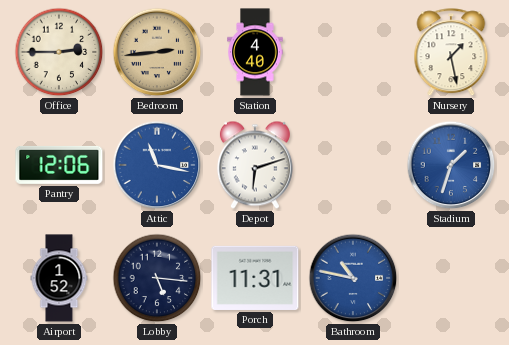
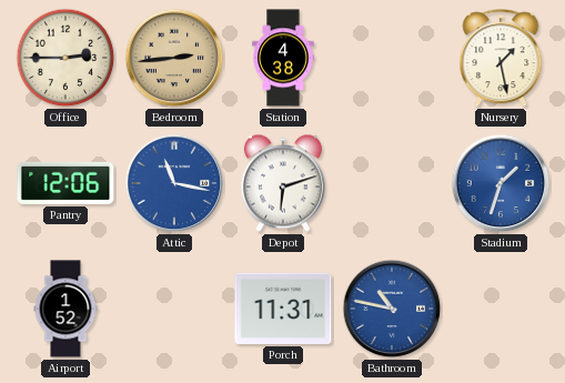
Station: 4:40 -> 4:38 (283, 58)
Lobby: 5:16 -> none (157, 278)
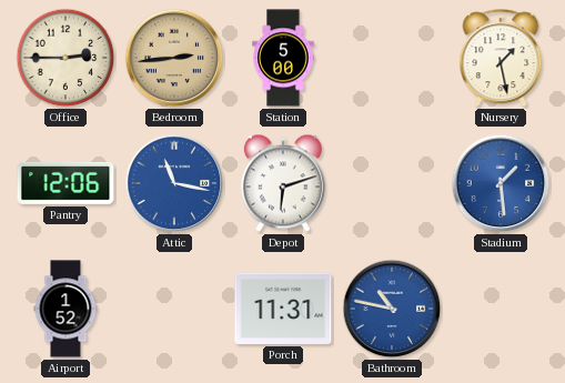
Station: 4:38 -> 5:00 (283, 58)
Stadium: 1:33 -> 1:29 (501, 183)
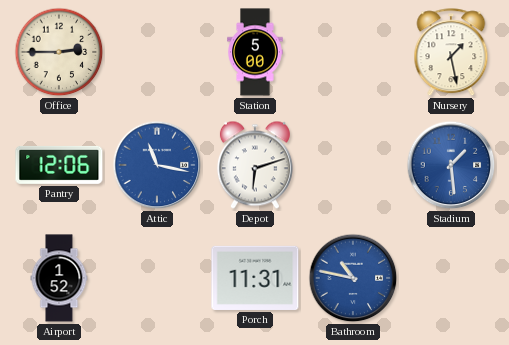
Bedroom: 2:44 -> none (174, 58)
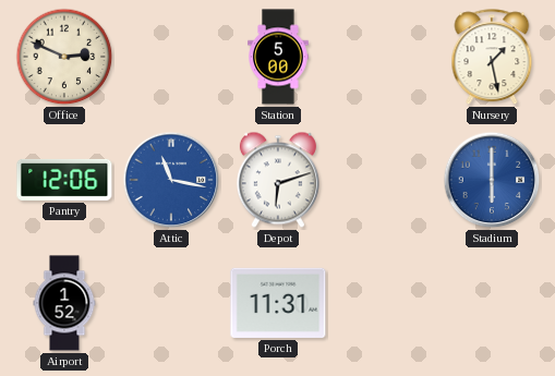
Office: 2:45 -> 2:49 (64, 57)
Stadium: 1:29 -> 6:00 (492, 180)
Bathroom: 10:47 -> none (353, 278)
